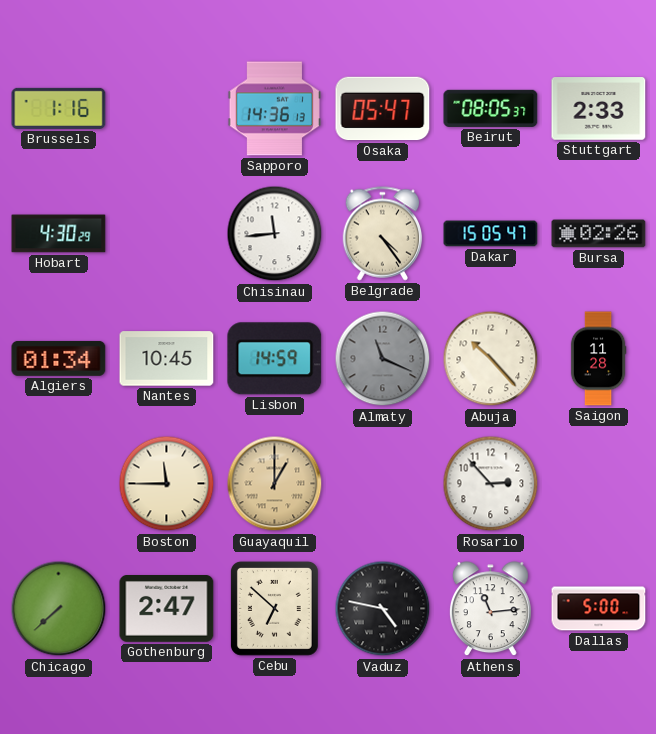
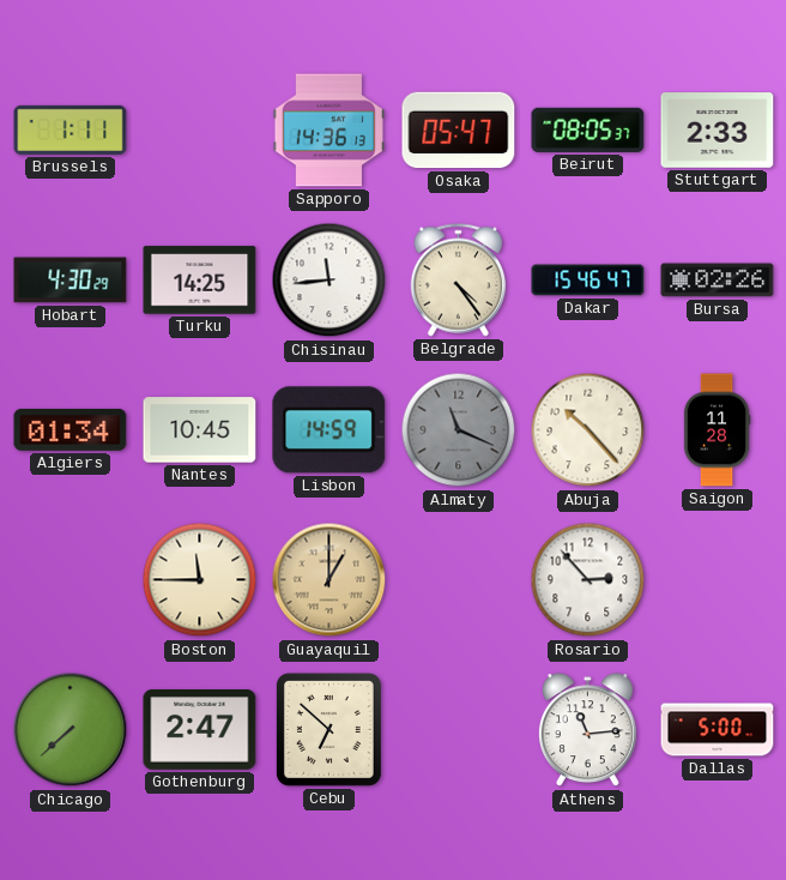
Brussels: 1:16 -> 1:11 (71, 129)
Turku: none -> 14:25 (200, 281)
Dakar: 15:05 -> 15:46 (588, 281)
Vaduz: 4:47 -> none (383, 609)
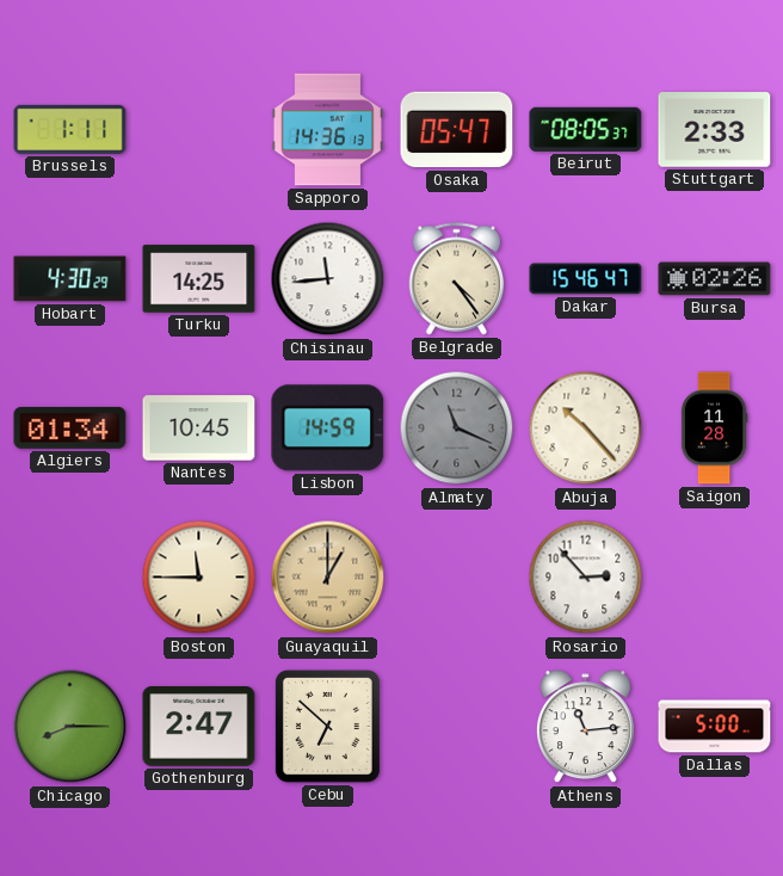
Chicago: 7:38 -> 8:15 (70, 727)
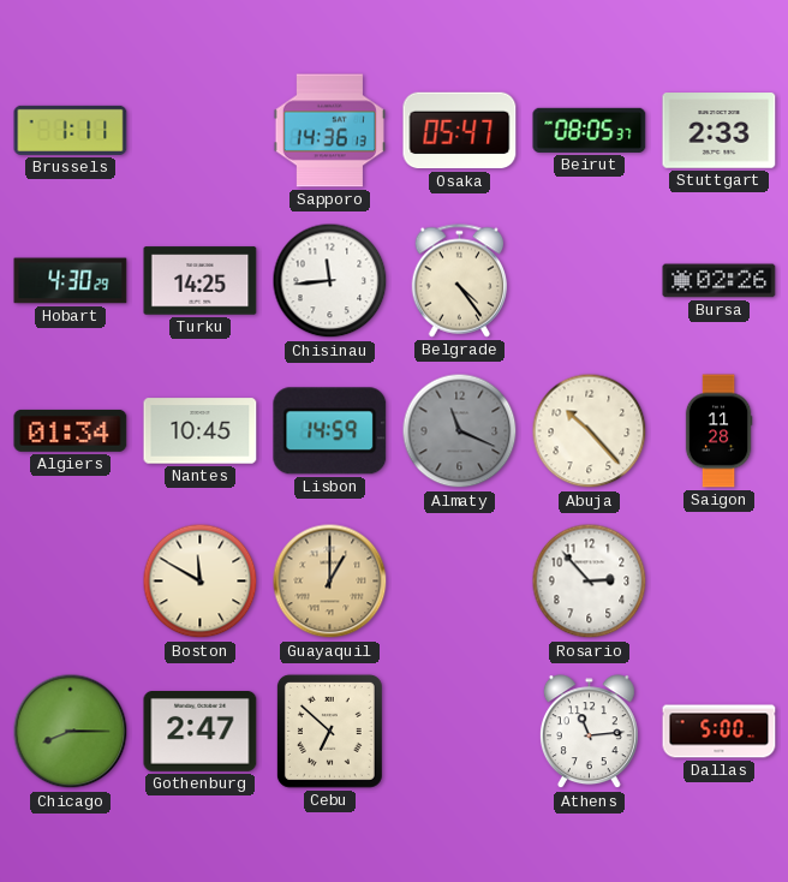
Dakar: 15:46 -> none (586, 279)
Boston: 11:45 -> 11:50 (201, 582)
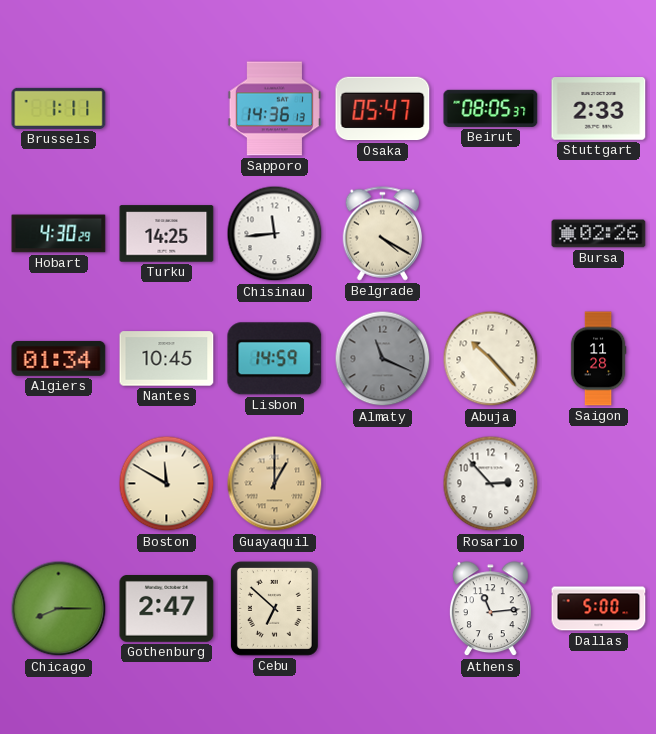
Belgrade: 4:24 -> 4:20 (383, 234)
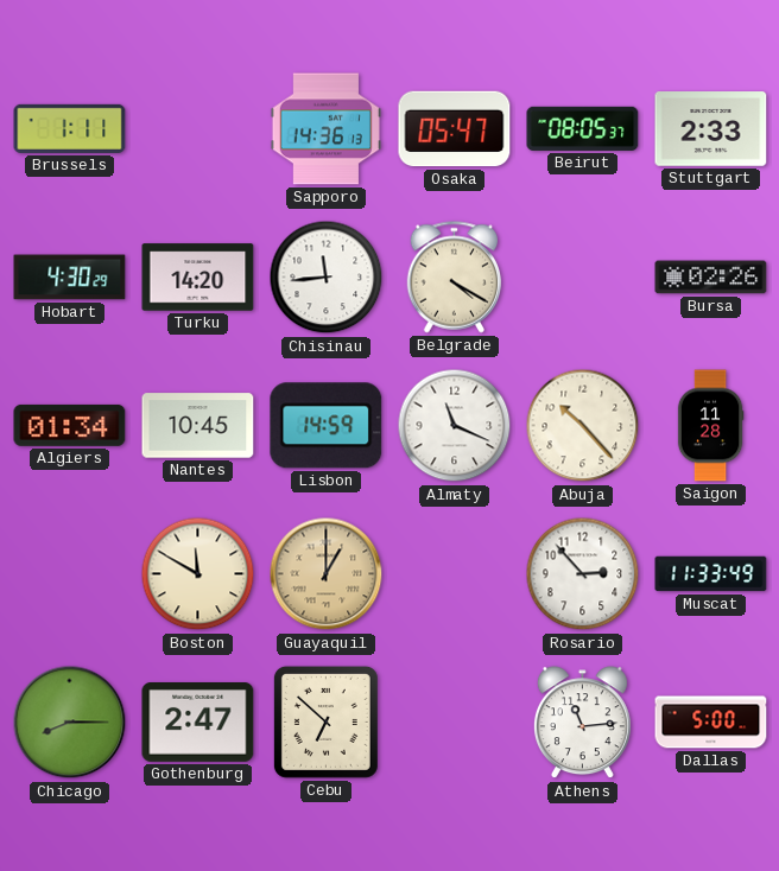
Turku: 14:25 -> 14:20 (198, 278)
Almaty dial: grey -> white (455, 426)
Muscat: none -> 11:33 (711, 574)
